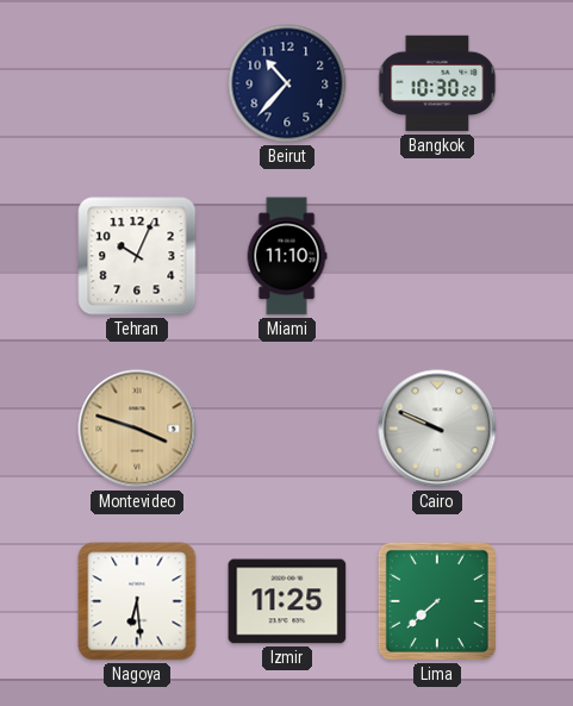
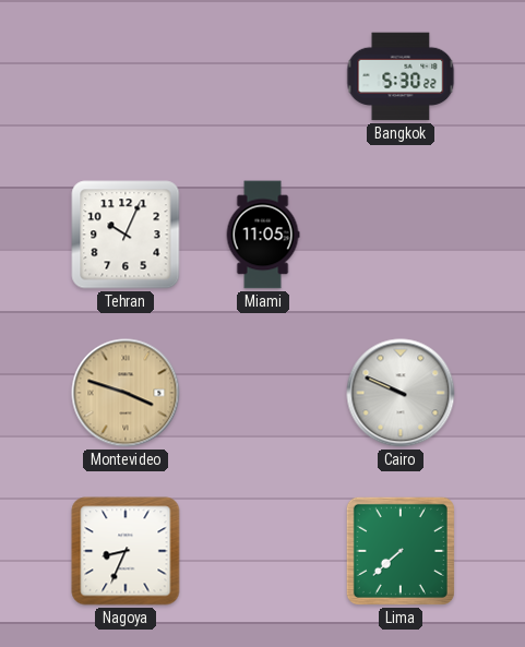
Beirut: 10:37 -> none (287, 83)
Bangkok: 10:30 -> 5:30 (401, 76)
Miami: 11:10 -> 11:05 (263, 235)
Nagoya: 6:29 -> 8:34 (126, 551)
Izmir: 11:25 -> none (287, 601)
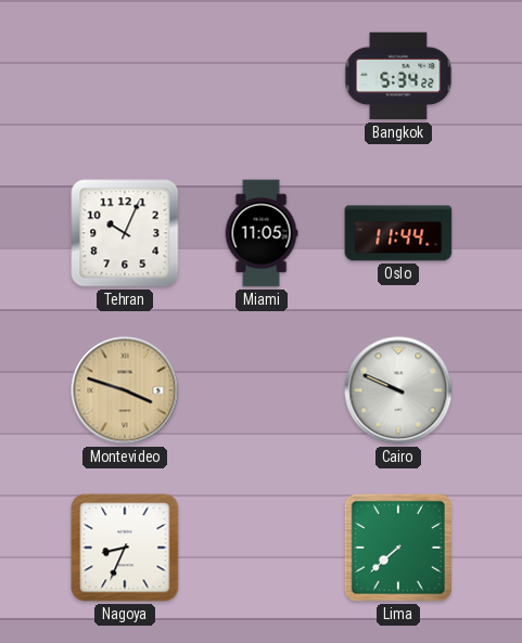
Bangkok: 5:30 -> 5:34 (398, 76)
Oslo: none -> 11:44 (398, 233)
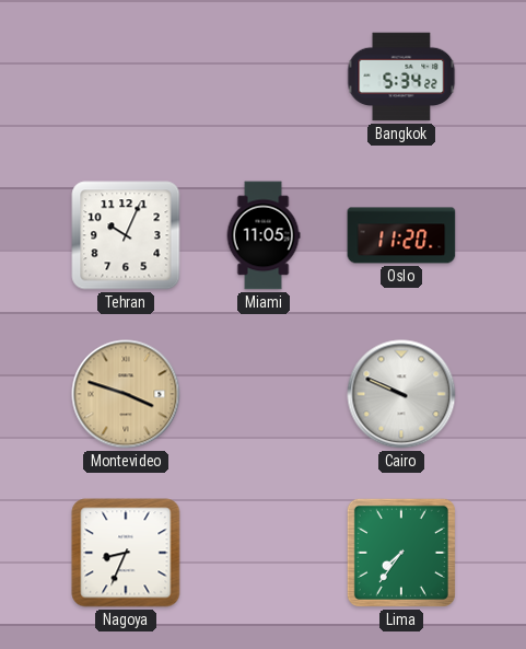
Oslo: 11:44 -> 11:20 (401, 235)
Lima: 7:38 -> 7:36 (401, 553)
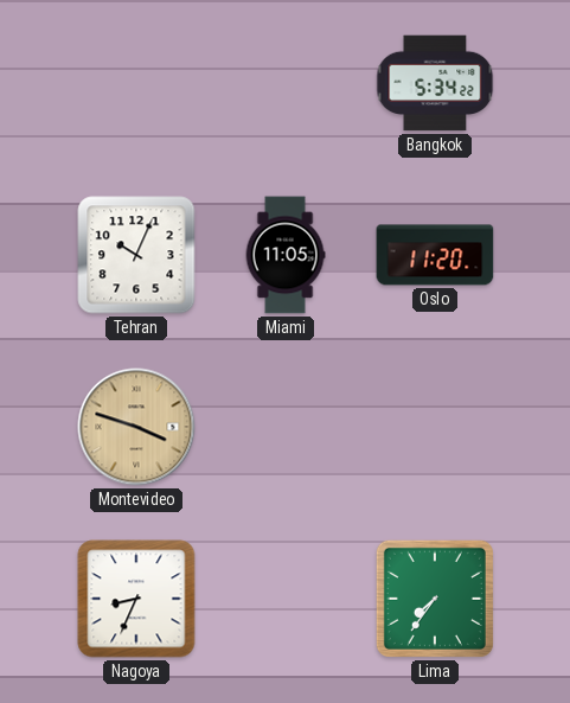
Cairo: 9:49 -> none (401, 394)
